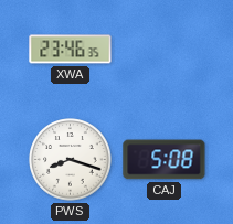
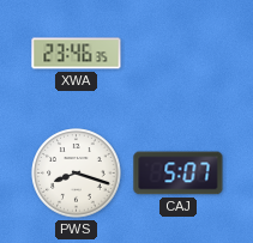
CAJ: 5:08 -> 5:07 (179, 174)
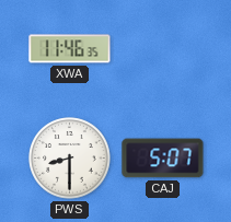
XWA: 23:46 -> 11:46 (70, 49)
PWS: 8:18 -> 8:30 (70, 159)
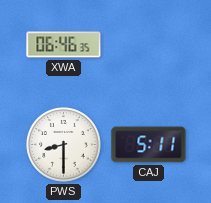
XWA: 11:46 -> 06:46 (64, 45)
CAJ: 5:07 -> 5:11 (149, 145)
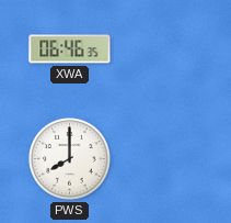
PWS: 8:30 -> 8:00 (70, 159)
CAJ: 5:11 -> none (149, 145)
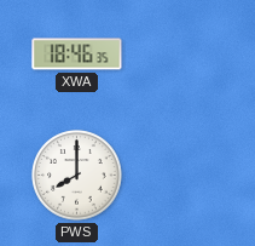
XWA: 06:46 -> 18:46 (77, 55)
